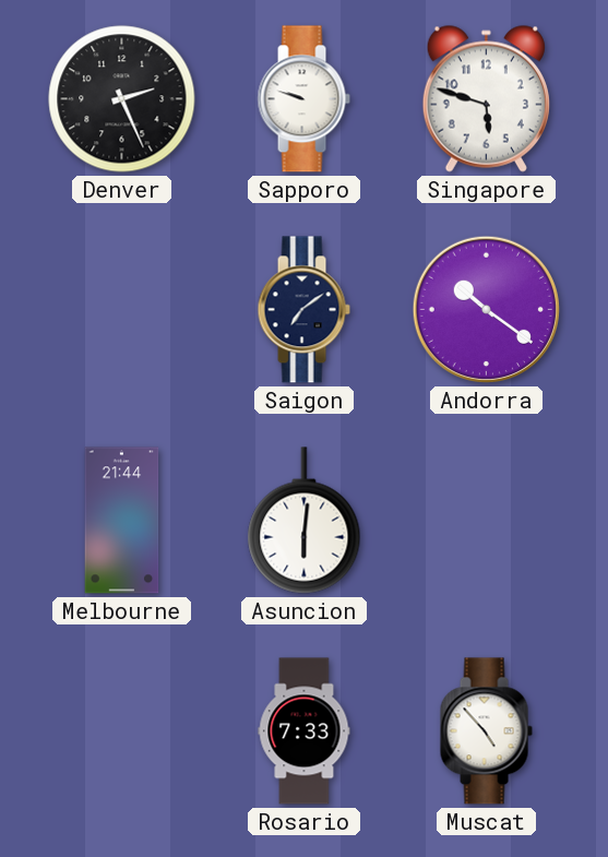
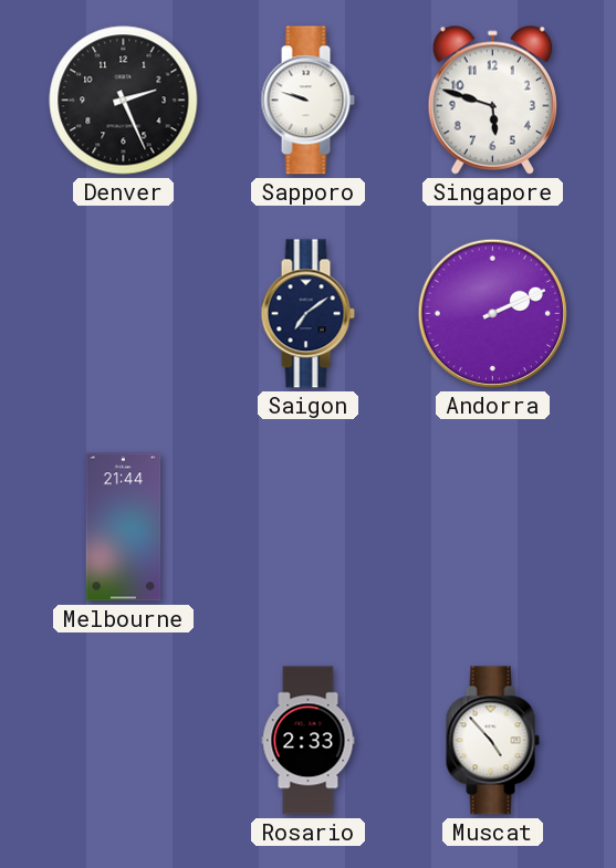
Andorra: 10:21 -> 2:11 (492, 313)
Asuncion: 6:01 -> none (305, 521)
Rosario: 7:33 -> 2:33 (309, 741)
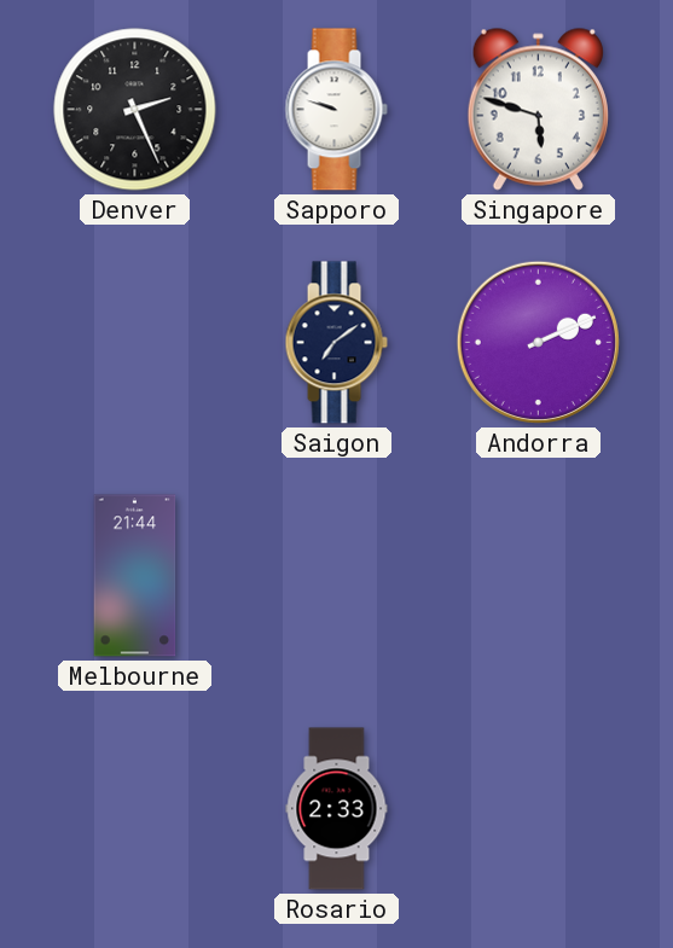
Muscat: 4:53 -> none (492, 741)
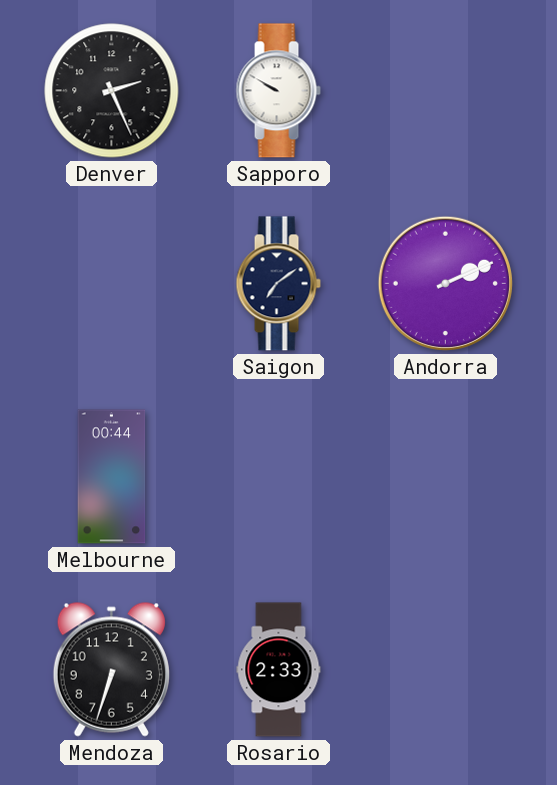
Sapporo: 9:48 -> 9:50 (278, 91)
Singapore: 5:48 -> none (538, 109)
Melbourne: 21:44 -> 00:44 (112, 477)
Mendoza: none -> 6:33 (111, 669)
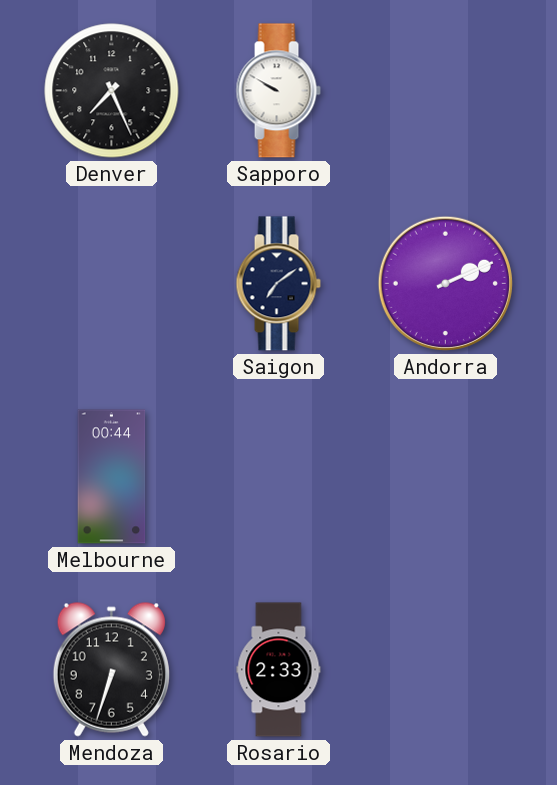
Denver: 2:26 -> 7:26 (112, 91)
